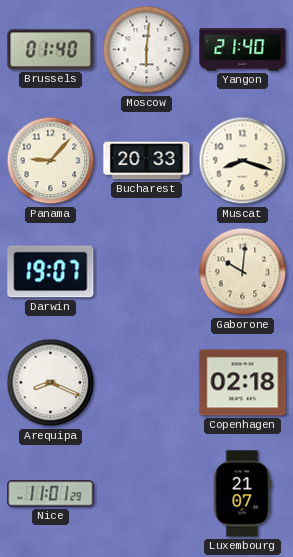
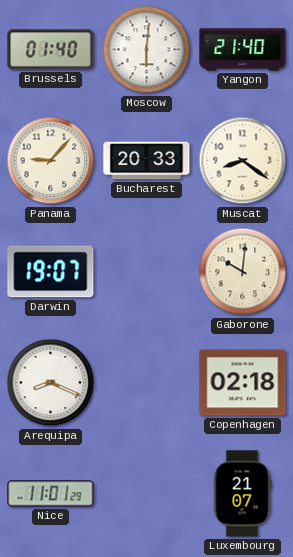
Muscat: 8:18 -> 8:21 (243, 161)
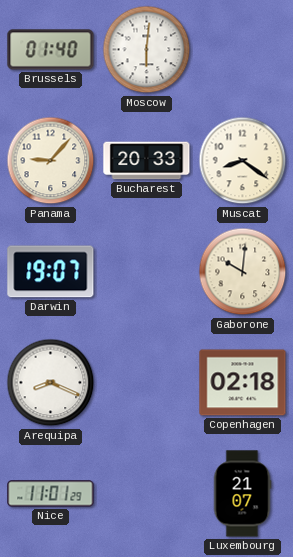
Yangon: 21:40 -> none (243, 50)
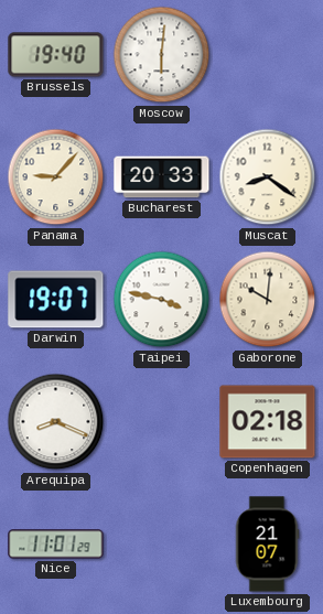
Brussels: 01:40 -> 19:40 (56, 55)
Taipei: none -> 3:47 (162, 300)
